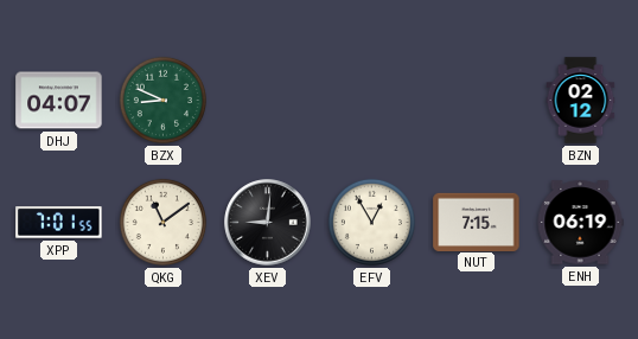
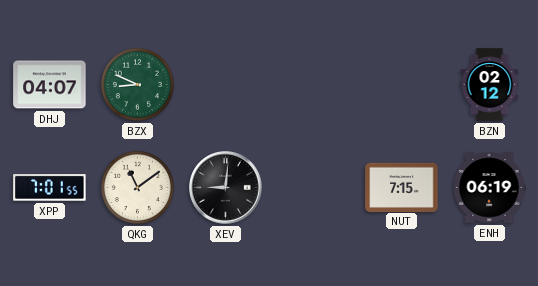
EFV: 12:55 -> none (371, 222)
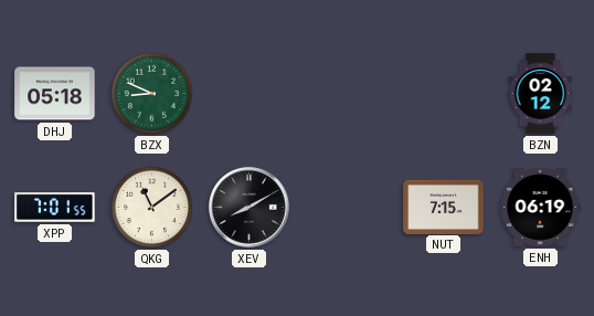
DHJ: 04:07 -> 05:18 (55, 94)
XEV: 9:01 -> 8:10 (250, 208)
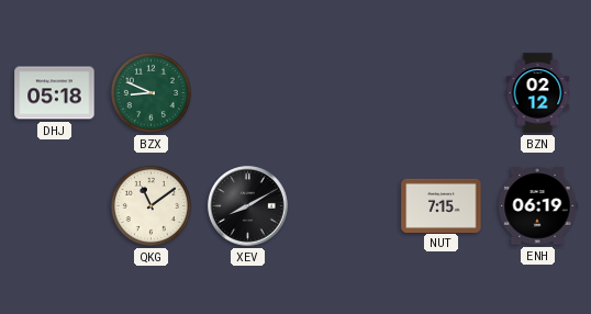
XPP: 7:01 -> none (55, 208)
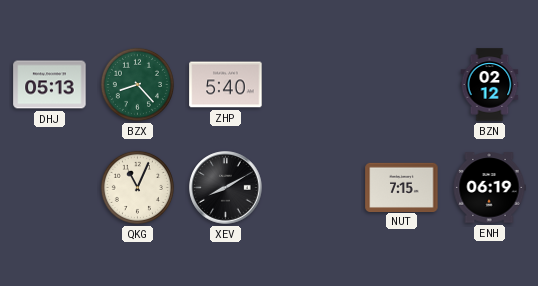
DHJ: 05:18 -> 05:13 (50, 85)
BZX: 8:49 -> 8:23 (137, 84)
ZHP: none -> 5:40 (226, 85)
QKG: 11:09 -> 11:04 (137, 187)
